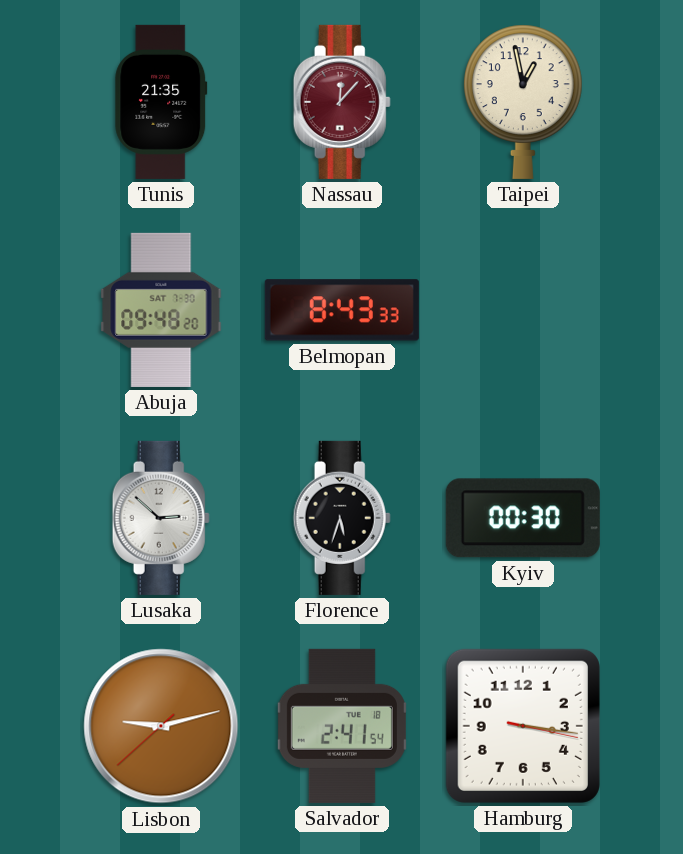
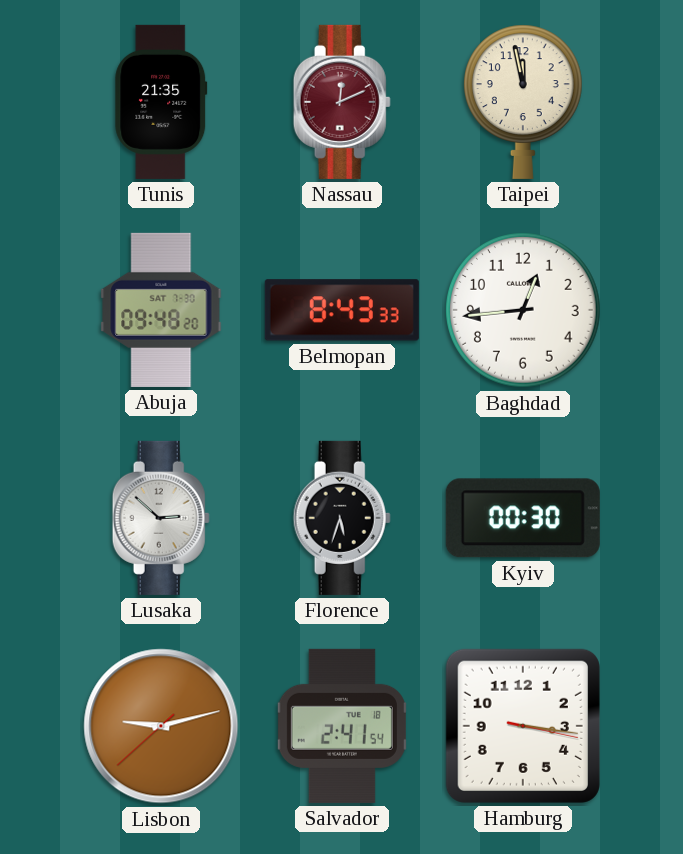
Nassau: 12:07 -> 12:11 (342, 102)
Taipei: 12:58 -> 11:58 (523, 102)
Baghdad: none -> 12:44 (524, 311)
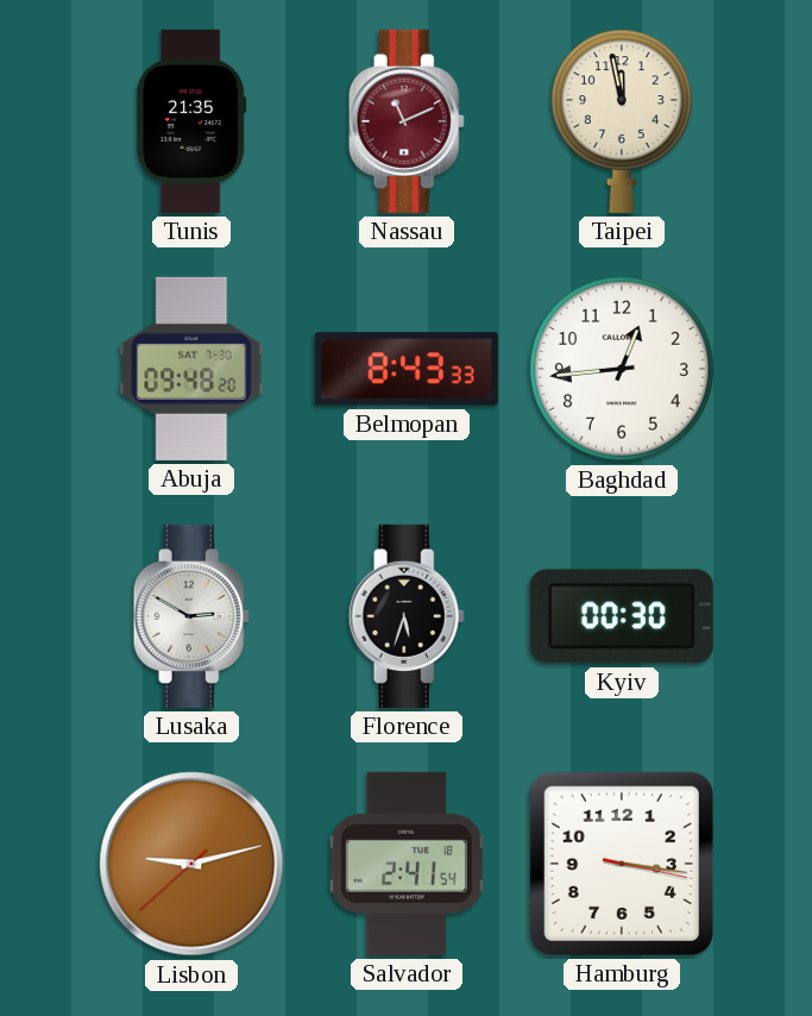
Nassau: 12:11 -> 11:11 (407, 121)
Lusaka: 2:52 -> 2:50 (191, 616)
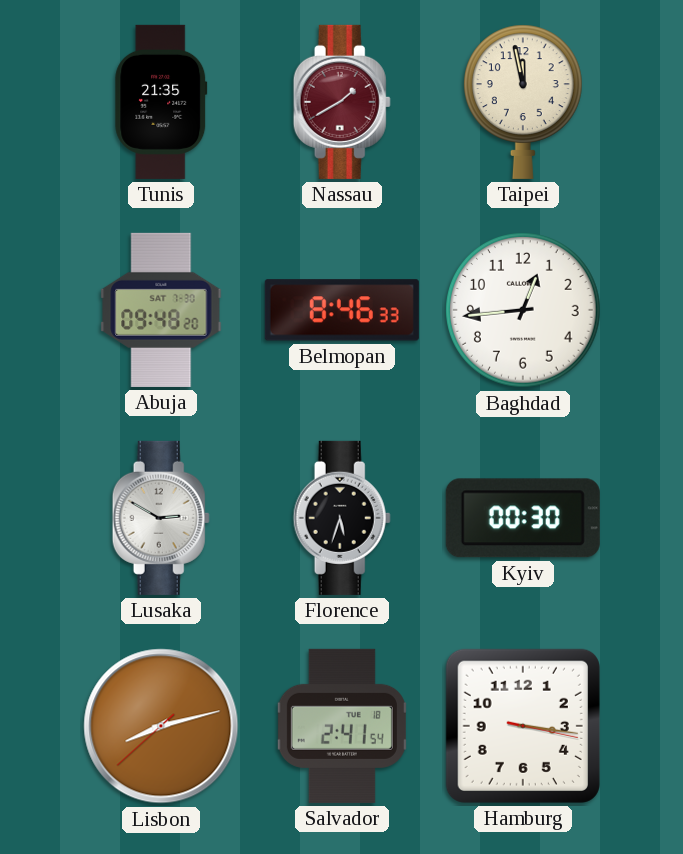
Nassau: 11:11 -> 1:40 (342, 102)
Belmopan: 8:43 -> 8:46 (342, 310)
Lisbon: 9:12 -> 8:12 (161, 726)
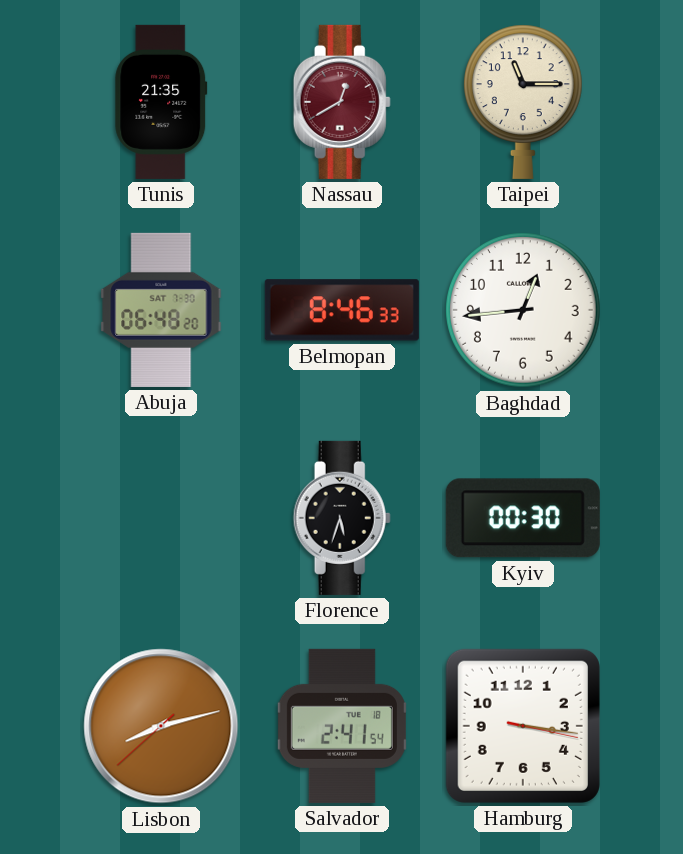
Nassau: 1:40 -> 12:40 (342, 102)
Taipei: 11:58 -> 11:15 (523, 102)
Abuja: 09:48 -> 06:48 (161, 310)
Lusaka: 2:50 -> none (161, 518)
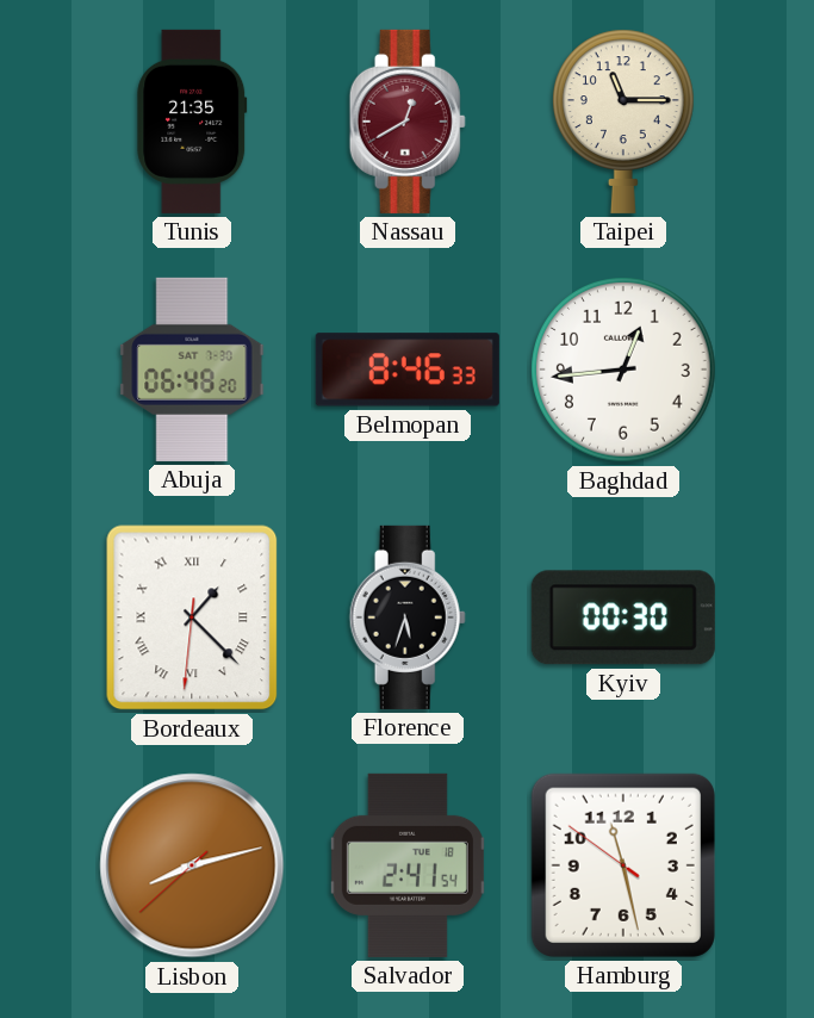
Bordeaux: none -> 1:22 (192, 617)
Hamburg: 3:16 -> 11:27 (623, 865)
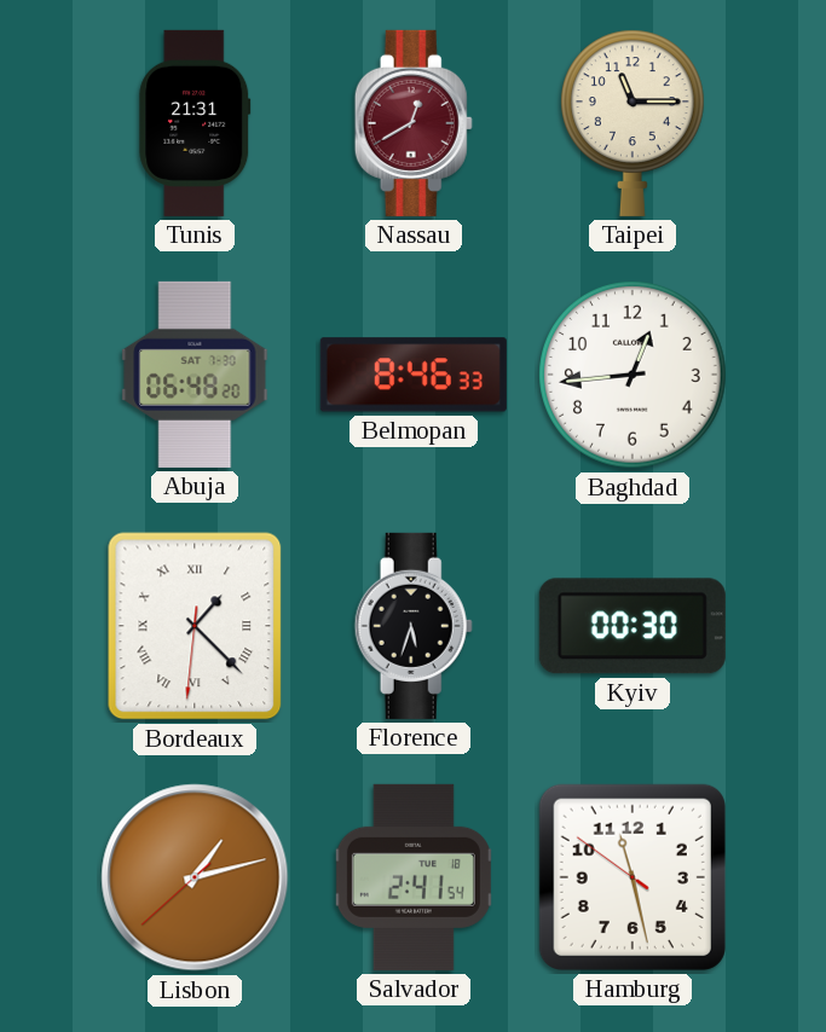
Tunis: 21:35 -> 21:31 (195, 123)
Lisbon: 8:12 -> 1:12 (195, 877)
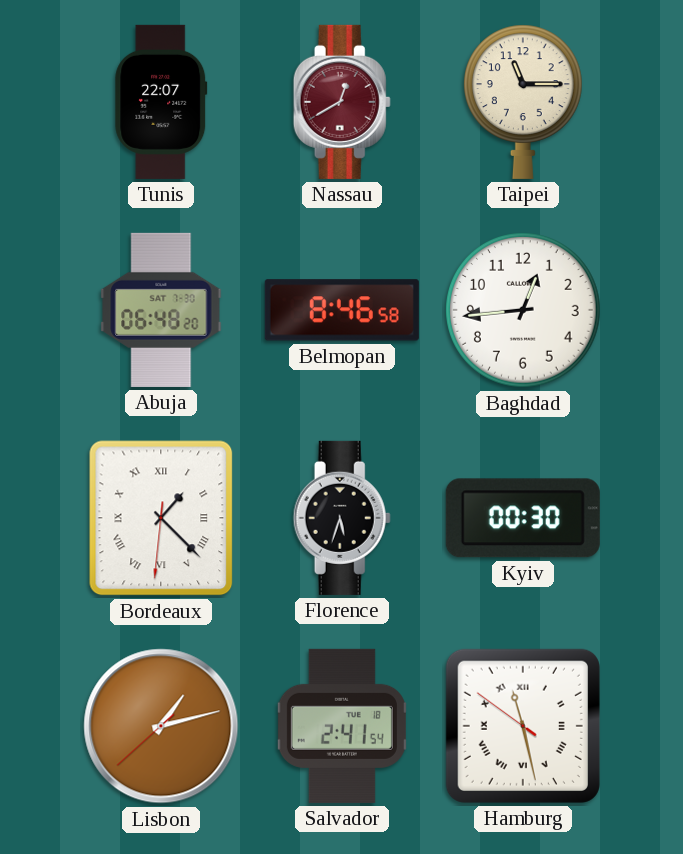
Tunis: 21:31 -> 22:07 (161, 102)
Belmopan: 8:46:33 -> 8:46:58 (342, 310)
Hamburg numerals: Arabic -> Roman (523, 726)
